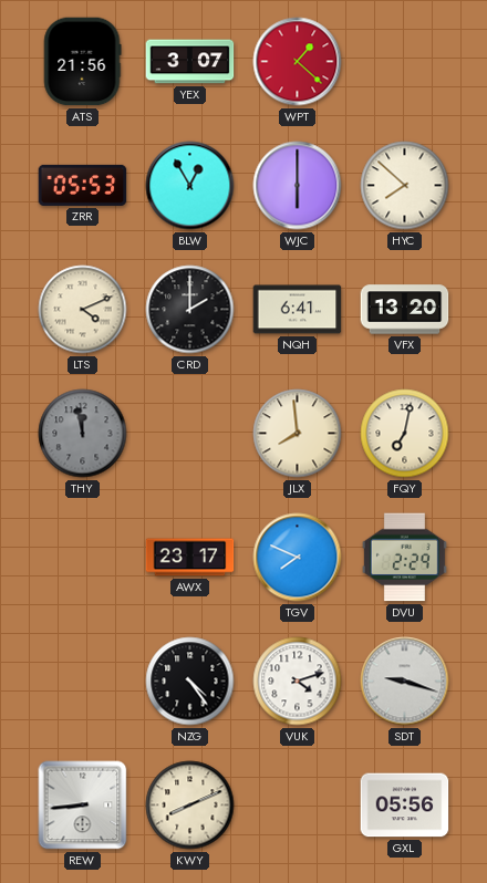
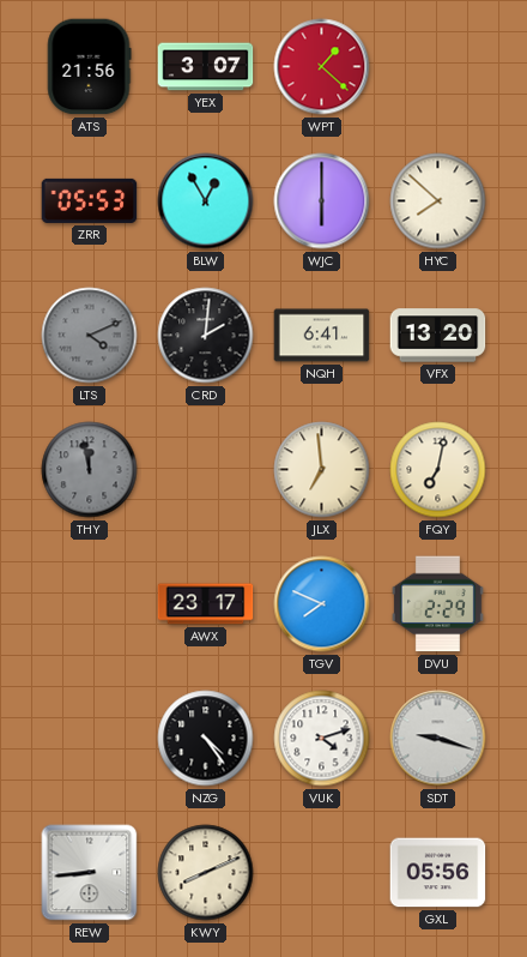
LTS dial: cream -> grey (90, 336)
CRD: 2:00 -> 2:01 (206, 336)
JLX: 7:59 -> 6:59 (322, 470)
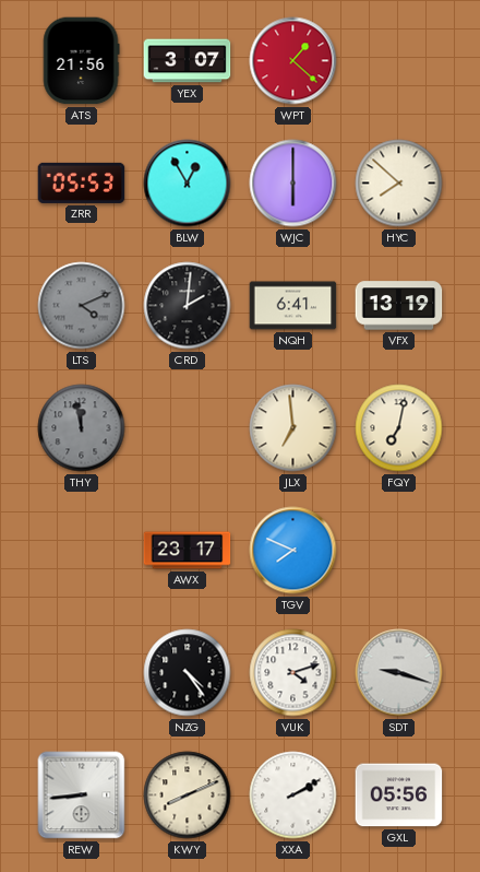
VFX: 13:20 -> 13:19 (399, 306)
DVU: 2:29 -> none (437, 604)
XXA: none -> 2:10 (293, 796)
